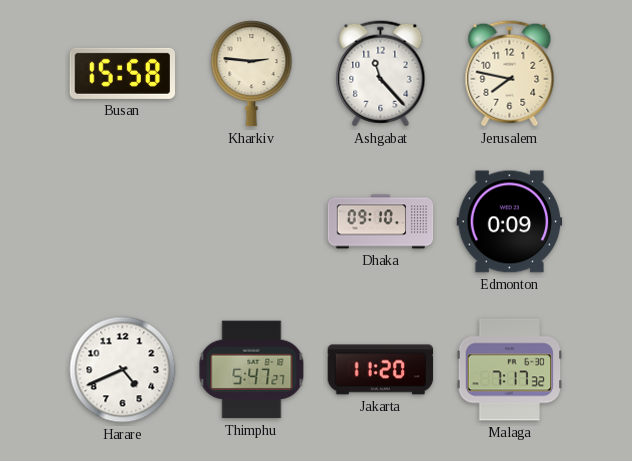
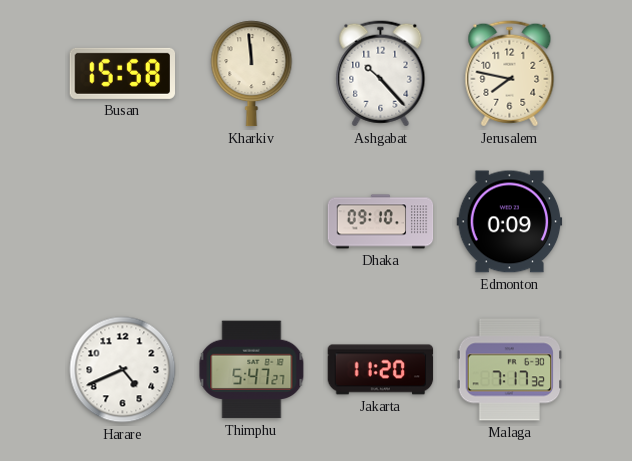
Kharkiv: 2:46 -> 11:59 (252, 74)
Ashgabat: 11:23 -> 10:23 (381, 74)
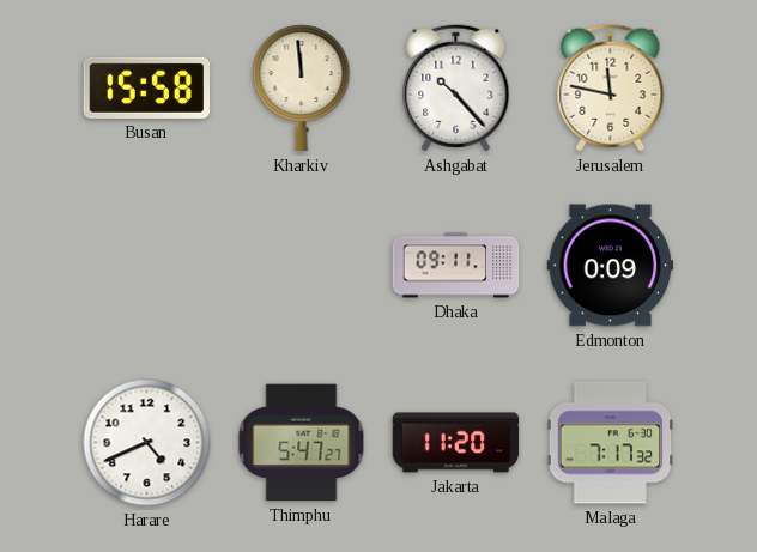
Jerusalem: 7:47 -> 11:47 (611, 89)
Dhaka: 09:10 -> 09:11 (456, 266)
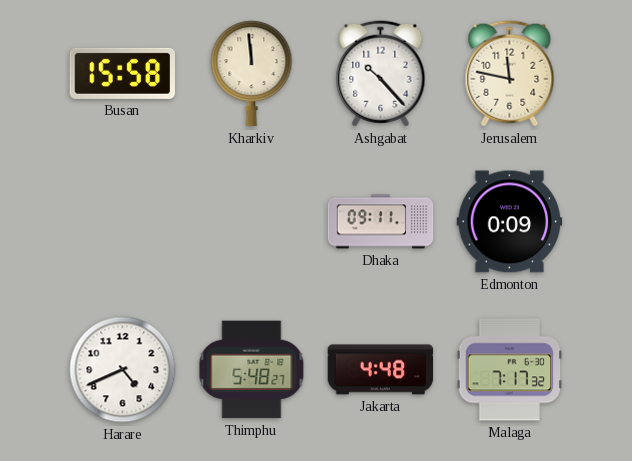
Thimphu: 5:47 -> 5:48 (252, 370)
Jakarta: 11:20 -> 4:48 (381, 370)
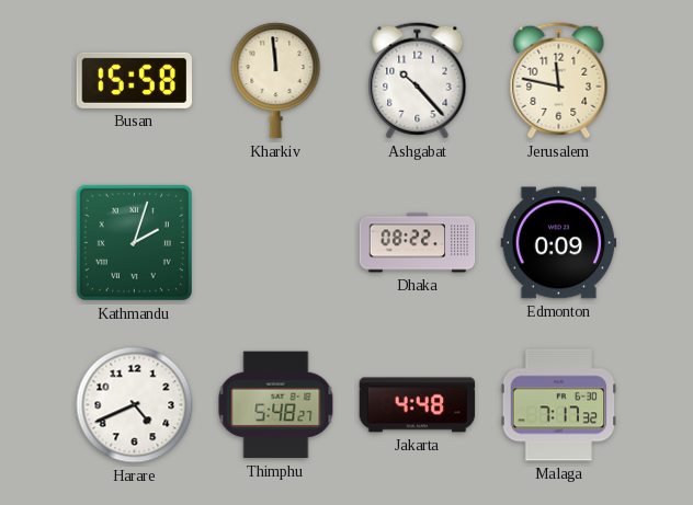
Kathmandu: none -> 2:03 (134, 242)
Dhaka: 09:11 -> 08:22 (418, 243)
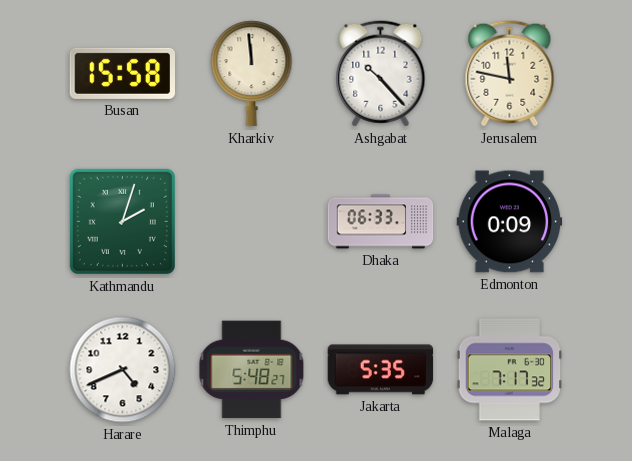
Dhaka: 08:22 -> 06:33 (381, 222)
Jakarta: 4:48 -> 5:35 (381, 370)
